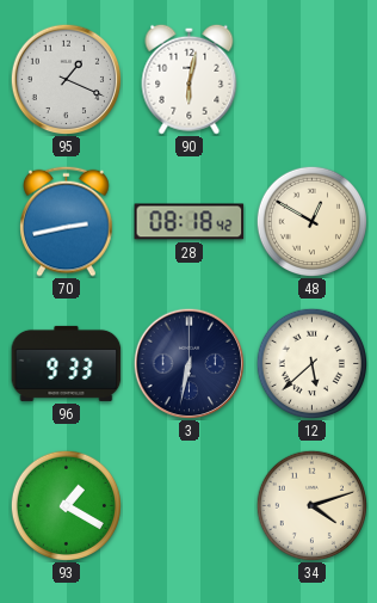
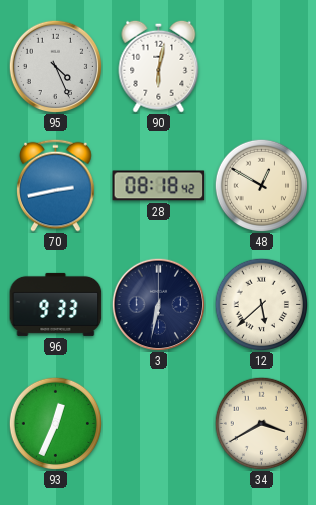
95: 1:19 -> 4:26 (55, 66)
93: 1:20 -> 12:34 (55, 423)
34: 4:12 -> 3:40 (261, 423)
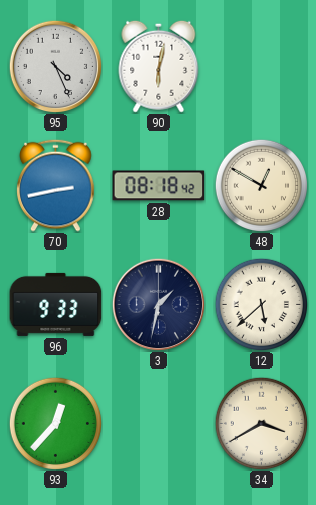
3: 6:32 -> 1:32 (158, 304)
93: 12:34 -> 12:37 (55, 423)
